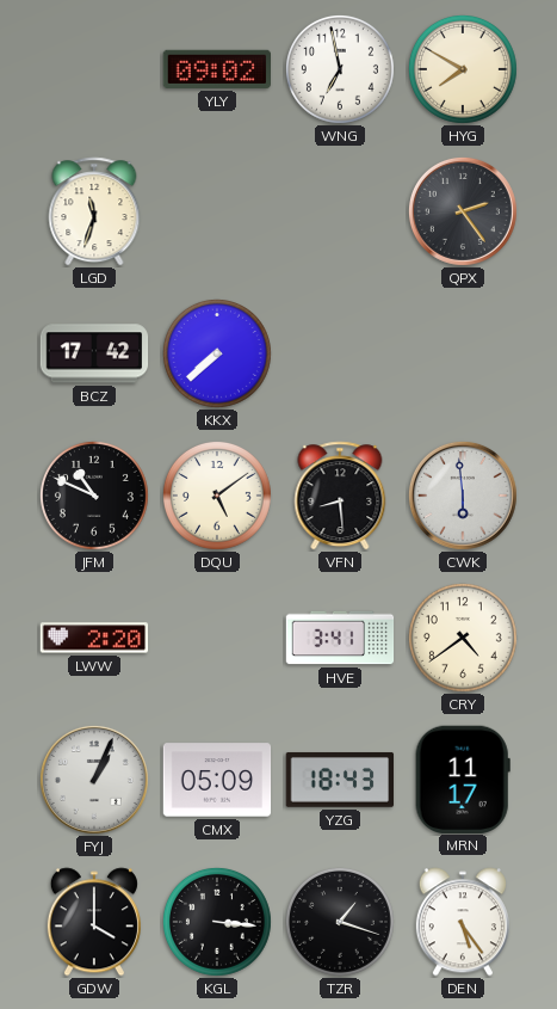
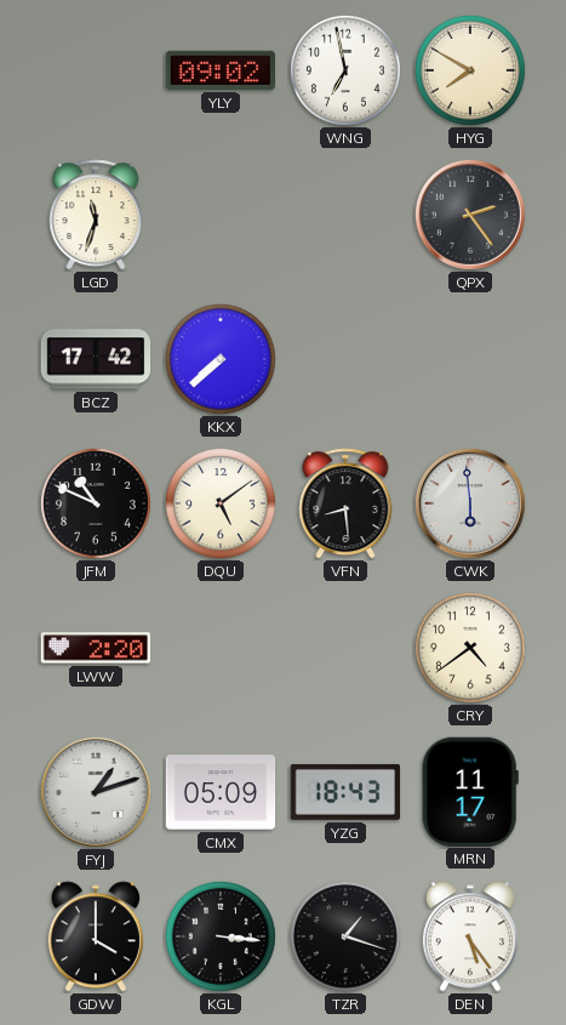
HVE: 3:41 -> none (340, 638)
FYJ: 1:04 -> 1:12 (96, 792)
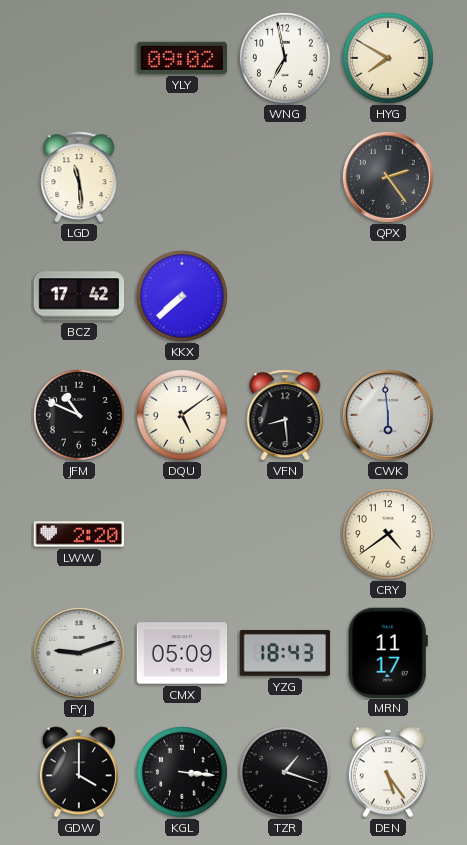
LGD: 11:33 -> 11:29 (79, 177)
FYJ: 1:12 -> 9:12 (79, 653)
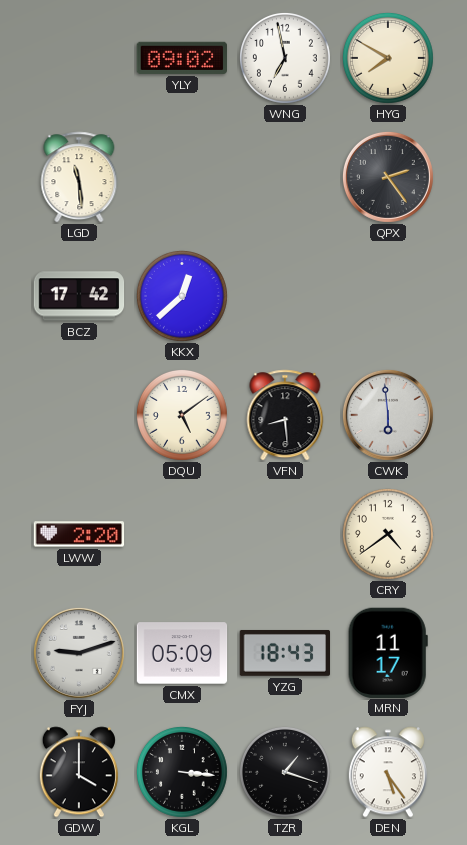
KKX: 7:38 -> 12:38 (182, 296)
JFM: 10:49 -> none (79, 415)
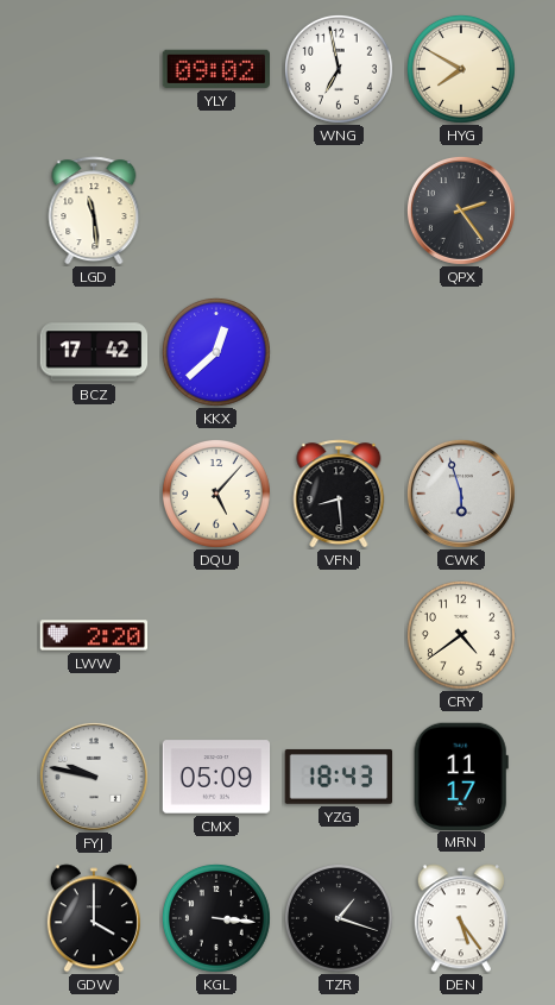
DQU: 5:09 -> 5:07 (216, 494)
CWK: 5:59 -> 5:57 (461, 494)
FYJ: 9:12 -> 9:47 (94, 777)
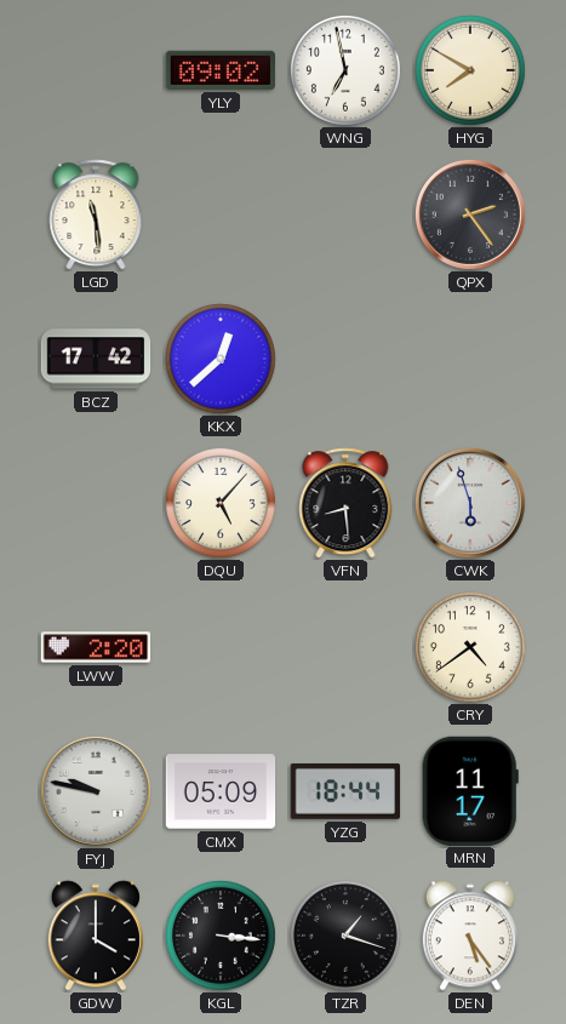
YZG: 18:43 -> 18:44 (345, 791)
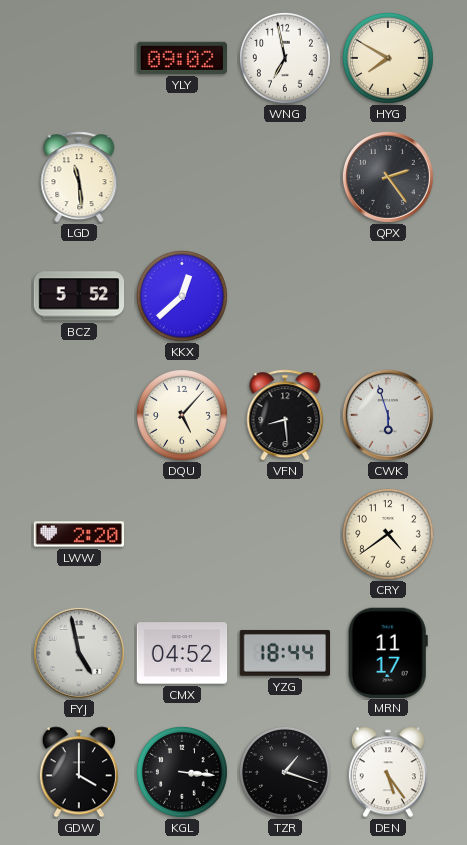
BCZ: 17:42 -> 5:52 (79, 296)
FYJ: 9:47 -> 4:58 (79, 653)
CMX: 05:09 -> 04:52 (182, 653)
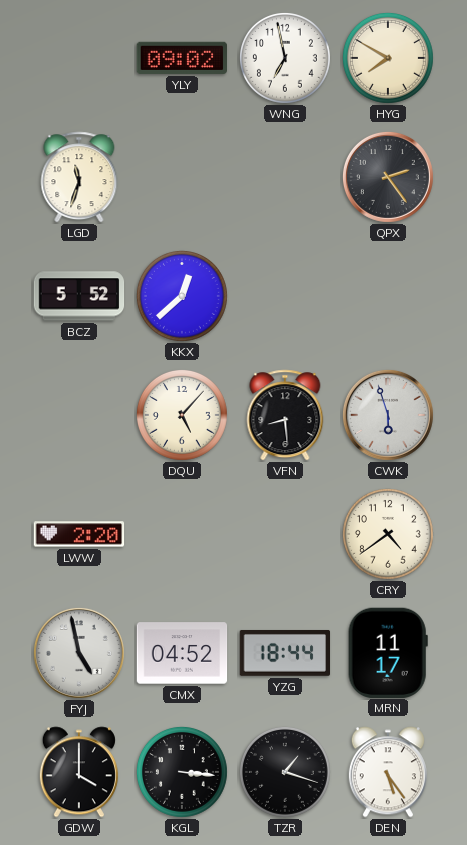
LGD: 11:29 -> 11:33 (79, 177)
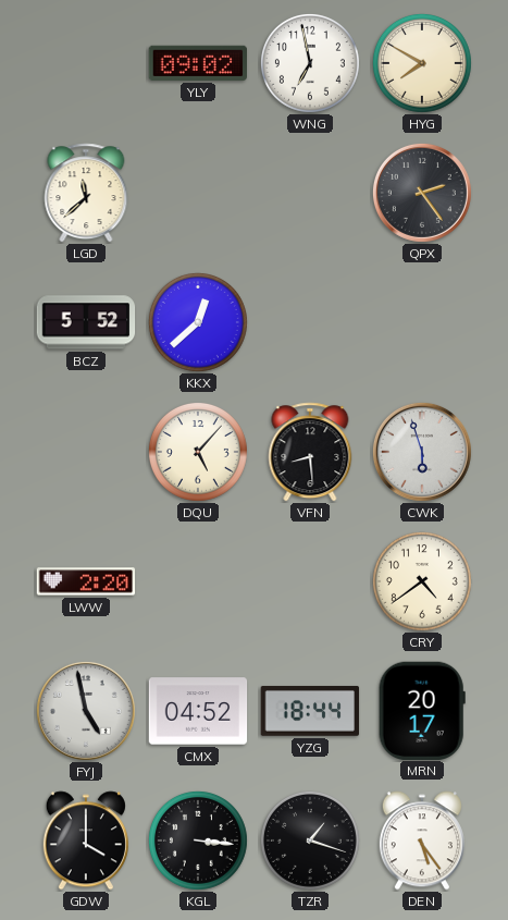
LGD: 11:33 -> 11:38 (86, 193)
MRN: 11:17 -> 20:17 (422, 710)
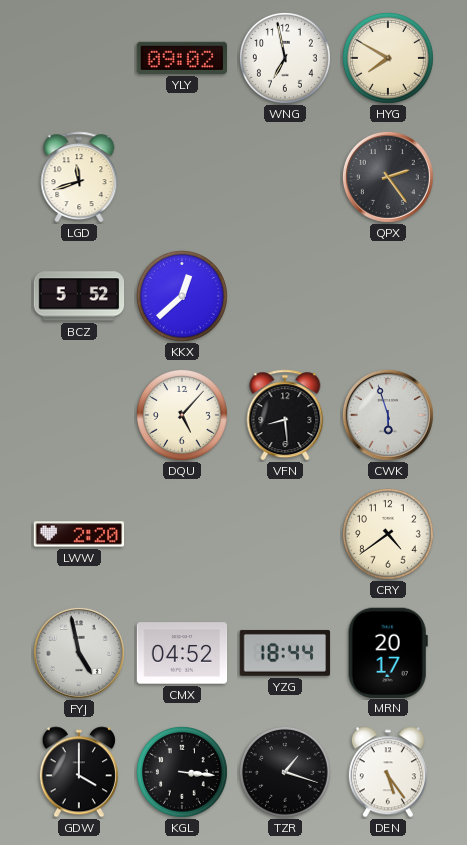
LGD: 11:38 -> 11:42 (79, 177)
